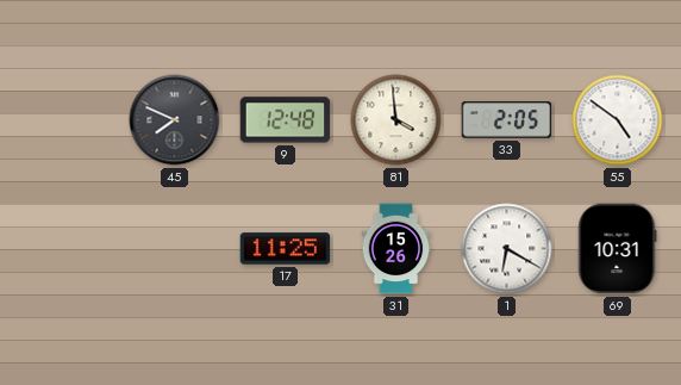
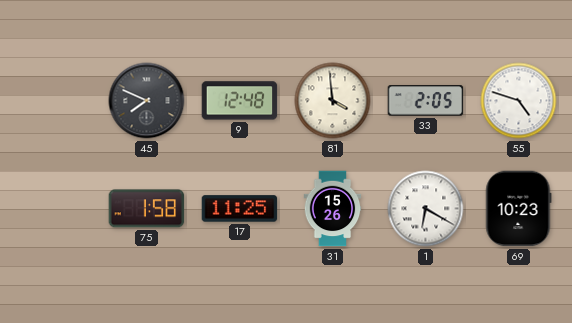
55: 4:51 -> 4:48 (519, 101)
75: none -> 1:58 (147, 209)
69: 10:31 -> 10:23 (519, 209)
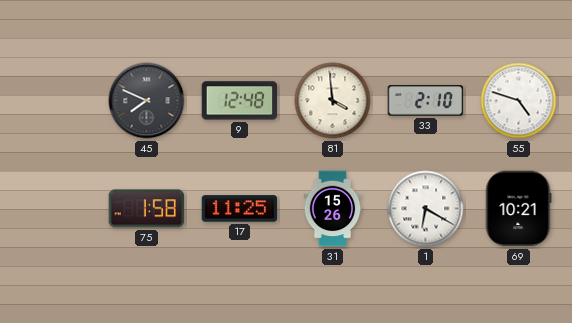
33: 2:05 -> 2:10 (426, 101)
69: 10:23 -> 10:21 (519, 209)
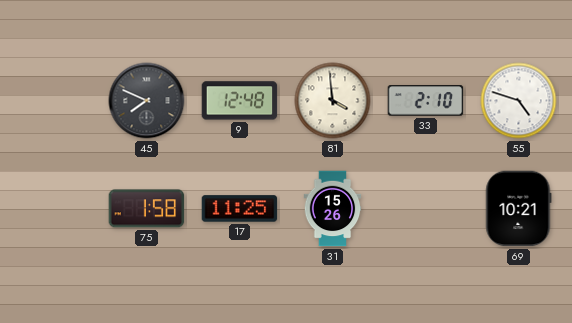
1: 6:20 -> none (426, 209)
